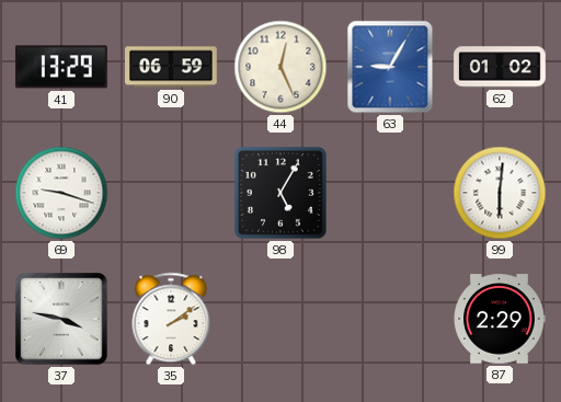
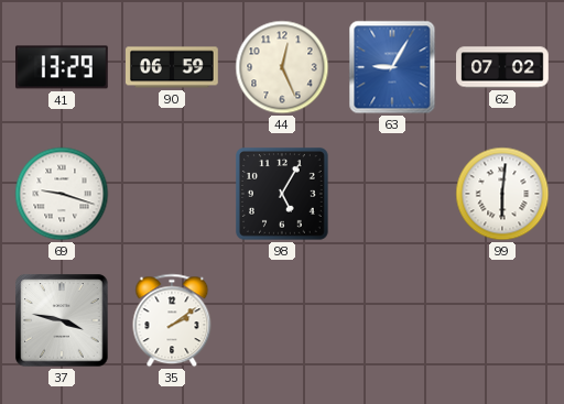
62: 01:02 -> 07:02 (502, 67)
87: 2:29 -> none (500, 319)
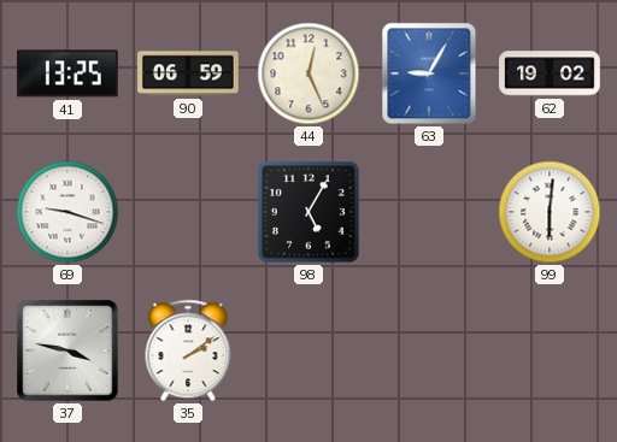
41: 13:29 -> 13:25 (69, 73)
62: 07:02 -> 19:02 (550, 73)
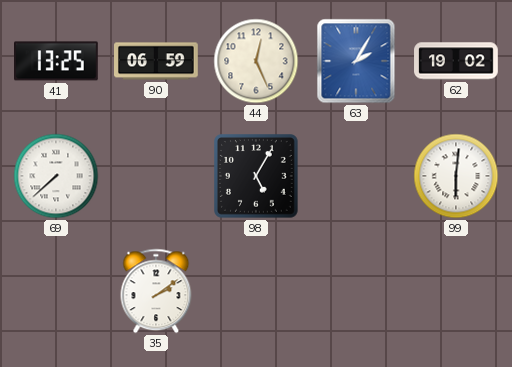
63: 9:05 -> 2:05 (356, 61)
69: 9:18 -> 7:38 (56, 176)
37: 3:47 -> none (67, 350)
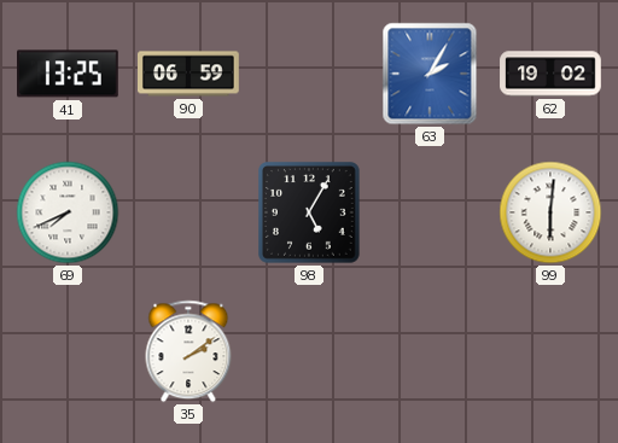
44: 12:26 -> none (256, 61)
69: 7:38 -> 7:41 (68, 212)
